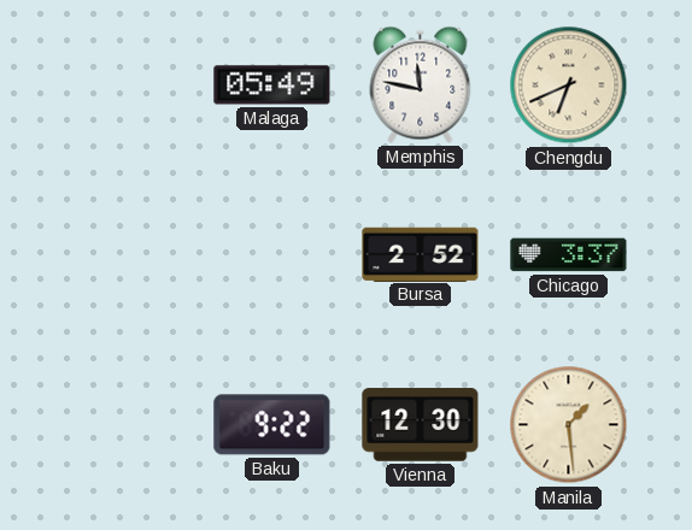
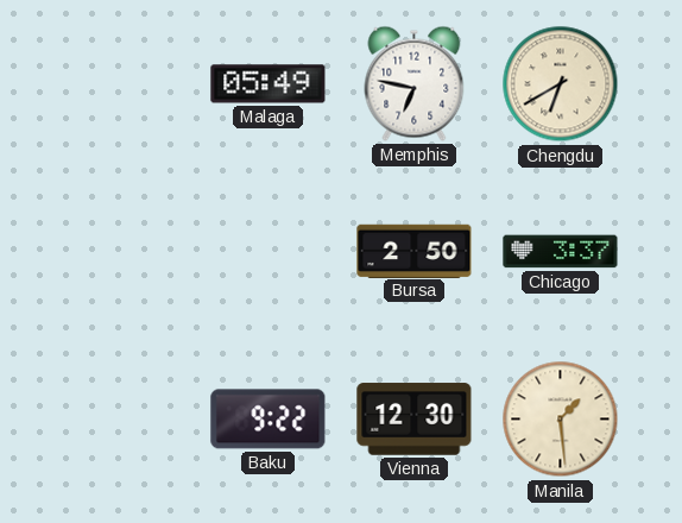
Memphis: 11:47 -> 6:47 (415, 83)
Chengdu: 6:41 -> 6:40 (561, 84)
Bursa: 2:52 -> 2:50 (415, 251)
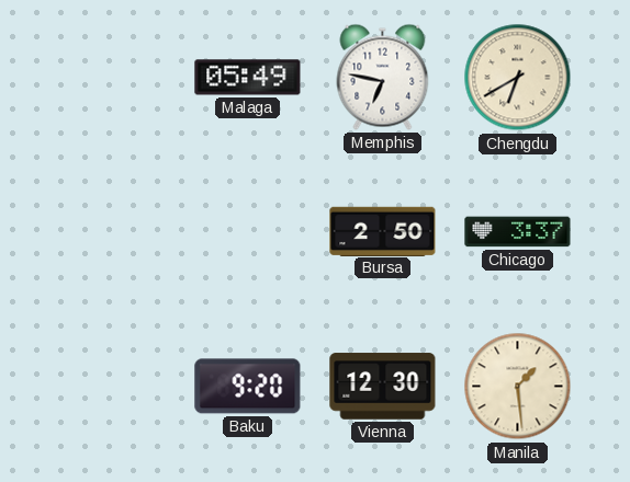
Baku: 9:22 -> 9:20 (248, 387)
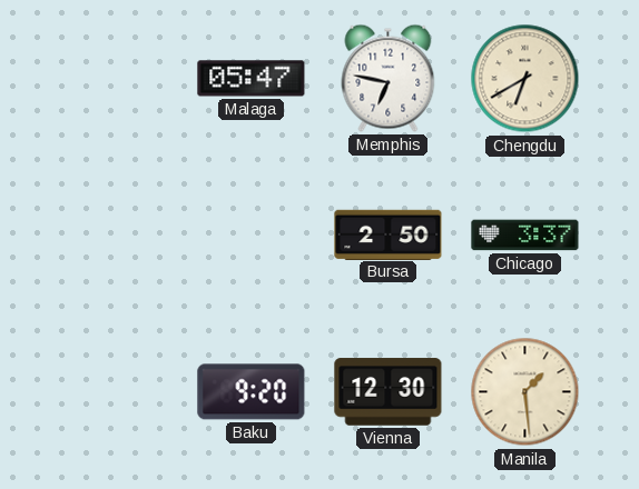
Malaga: 05:49 -> 05:47 (252, 79)
